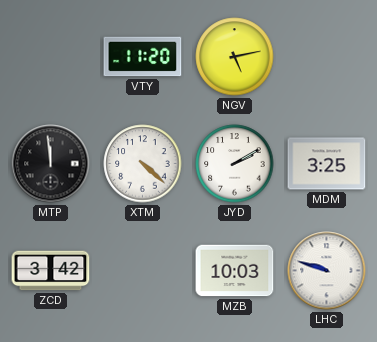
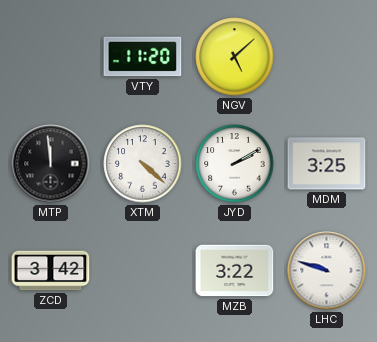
NGV: 5:13 -> 5:08 (235, 57)
MZB: 10:03 -> 3:22 (235, 271)
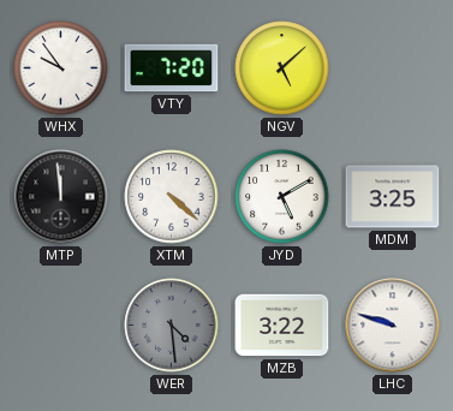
WHX: none -> 9:54 (61, 68)
VTY: 11:20 -> 7:20 (172, 68)
JYD: 2:10 -> 5:10 (282, 197)
ZCD: 3:42 -> none (51, 271)
WER: none -> 4:29 (172, 326)
